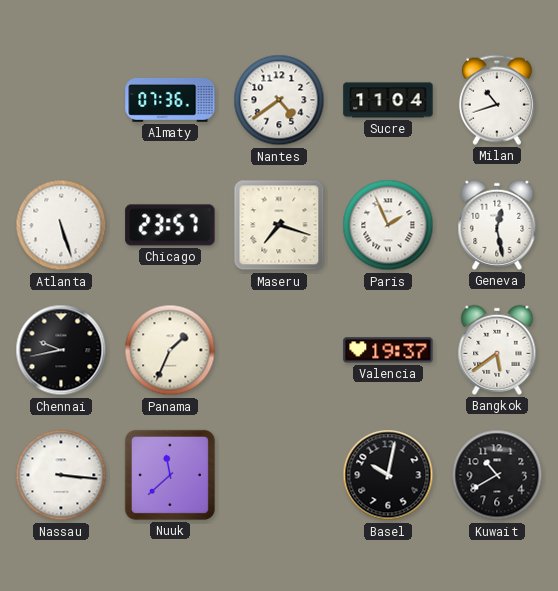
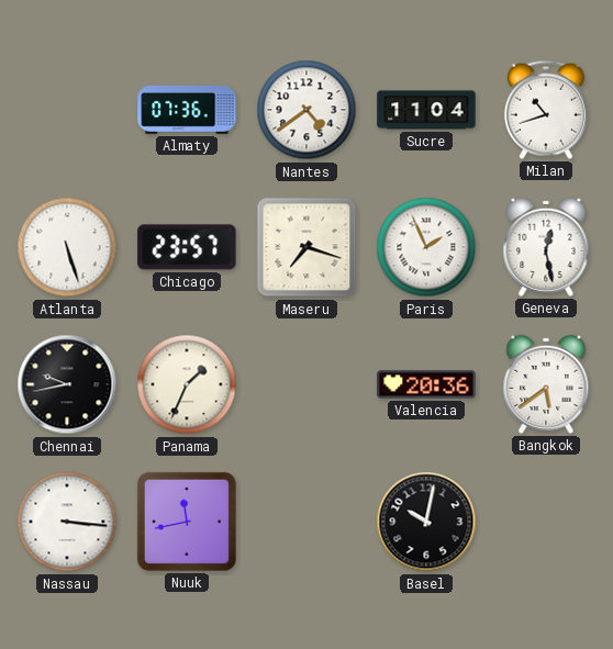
Valencia: 19:37 -> 20:36 (426, 384)
Nuuk: 11:38 -> 11:43 (187, 522)
Kuwait: 10:40 -> none (497, 475)
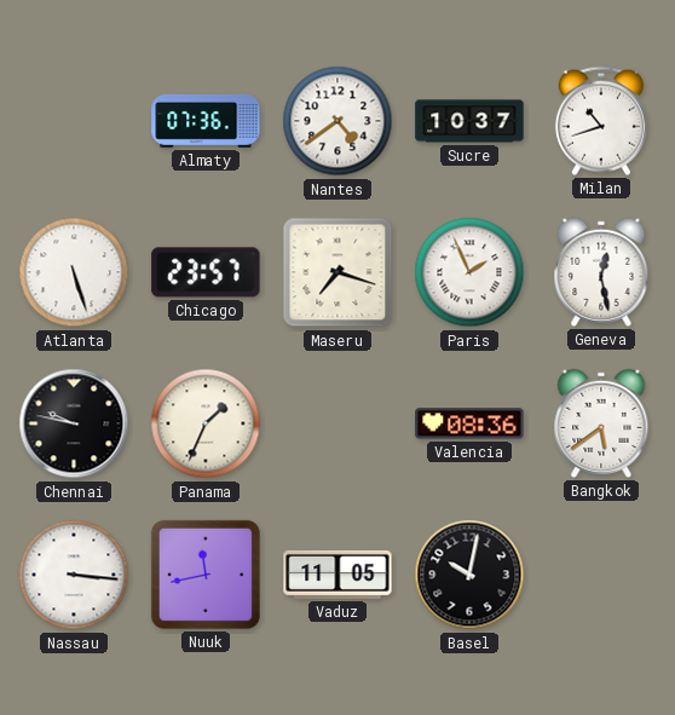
Sucre: 11:04 -> 10:37 (469, 121)
Chennai: 9:43 -> 9:47 (74, 423)
Valencia: 20:36 -> 08:36 (469, 423)
Vaduz: none -> 11:05 (337, 575)
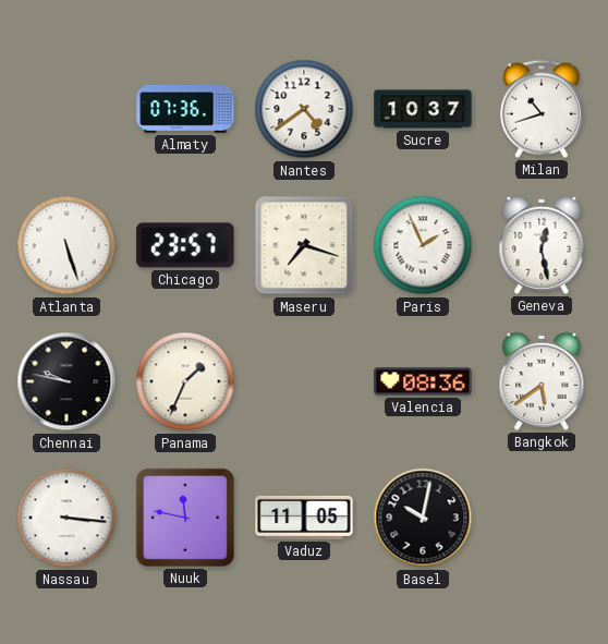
Nuuk: 11:43 -> 11:47 (185, 518)
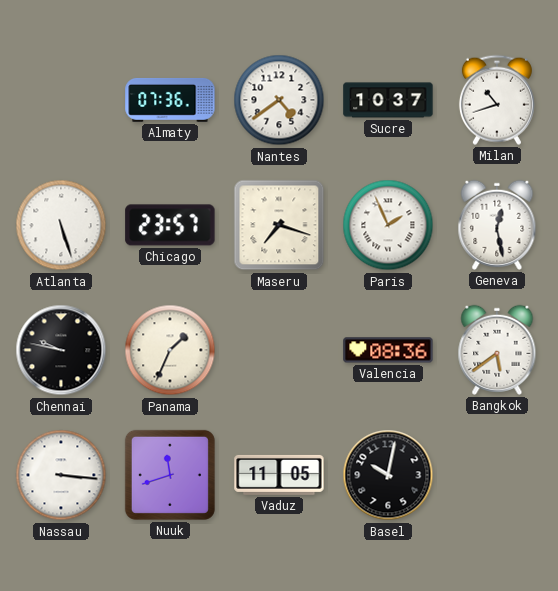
Nuuk: 11:47 -> 11:42 (170, 475)
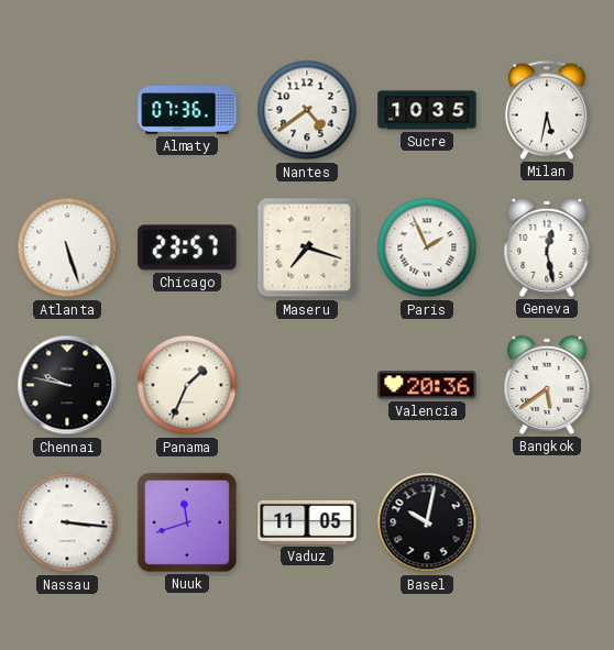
Sucre: 10:37 -> 10:35 (427, 110)
Milan: 10:42 -> 5:32 (547, 110)
Valencia: 08:36 -> 20:36 (427, 385)
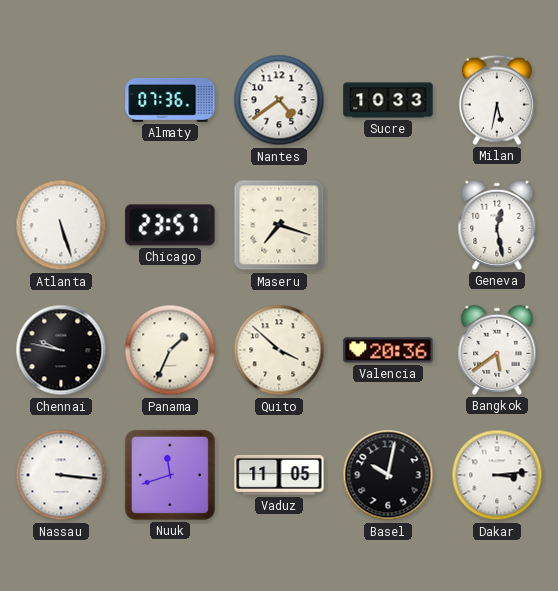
Sucre: 10:35 -> 10:33 (388, 100)
Paris: 1:56 -> none (427, 247)
Quito: none -> 3:52 (279, 350)
Dakar: none -> 3:14 (497, 475)
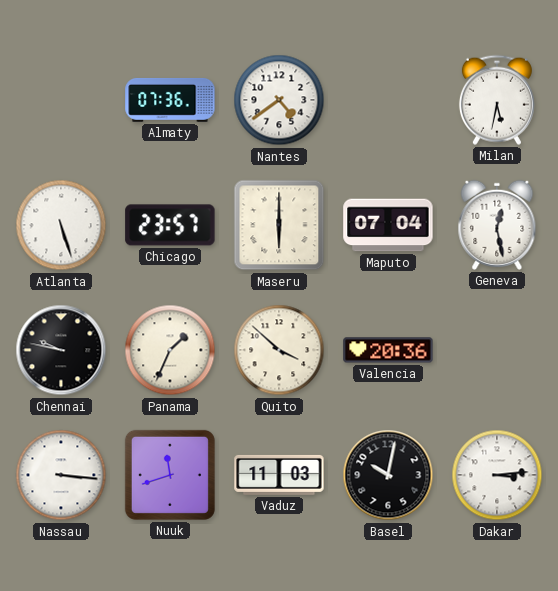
Sucre: 10:33 -> none (388, 100)
Maseru: 7:18 -> 6:00 (279, 225)
Maputo: none -> 07:04 (388, 225)
Bangkok: 5:39 -> none (497, 350)
Vaduz: 11:05 -> 11:03 (279, 475)
